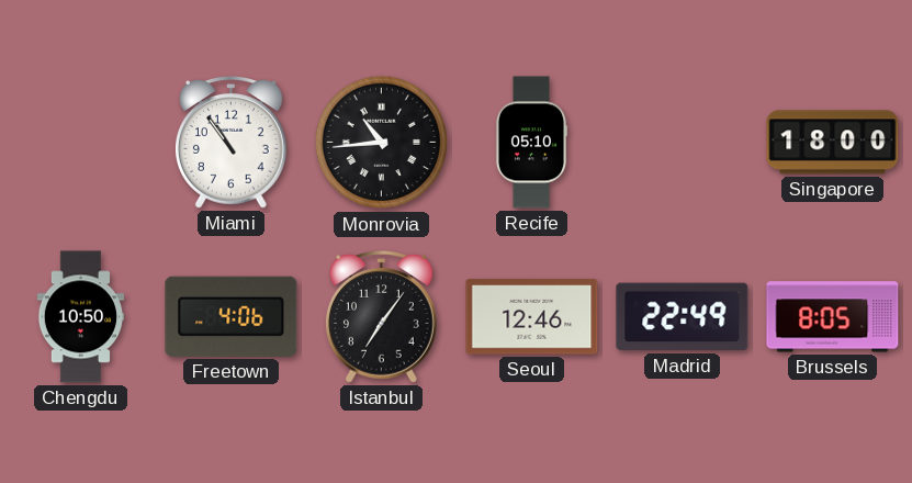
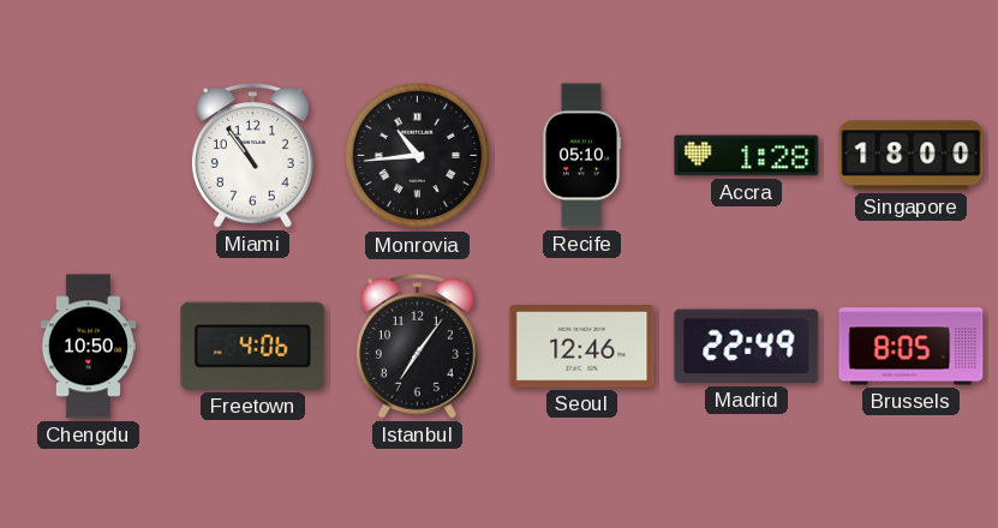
Accra: none -> 1:28 (747, 156)
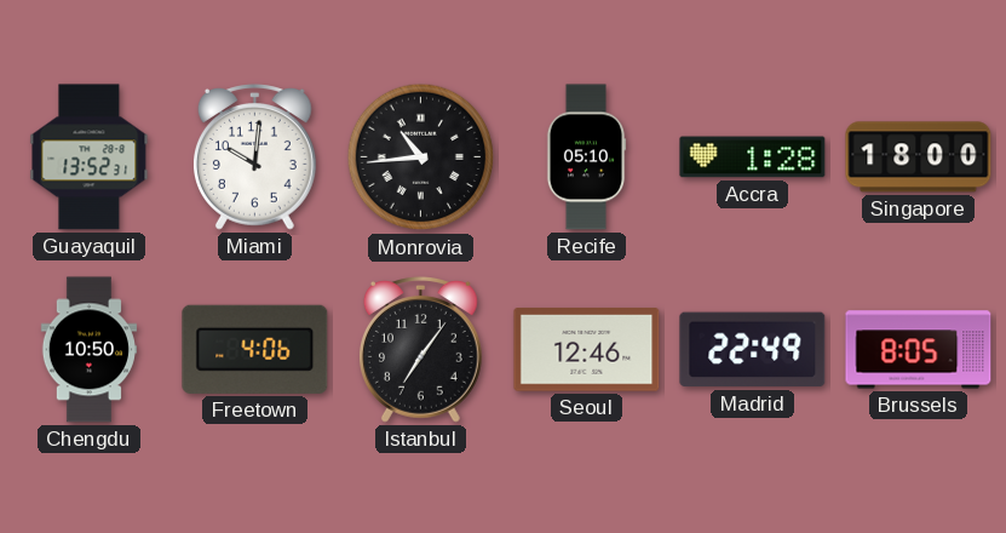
Guayaquil: none -> 13:52 (90, 157)
Miami: 10:54 -> 10:01 (254, 157)
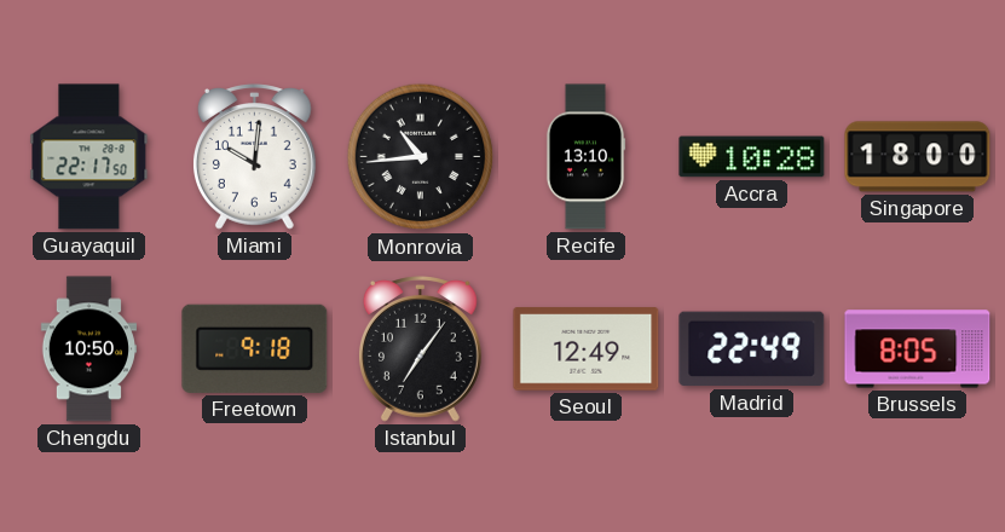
Guayaquil: 13:52 -> 22:17 (89, 157)
Recife: 05:10 -> 13:10 (585, 157)
Accra: 1:28 -> 10:28 (752, 157)
Freetown: 4:06 -> 9:18 (255, 348)
Seoul: 12:46 -> 12:49 (587, 349)
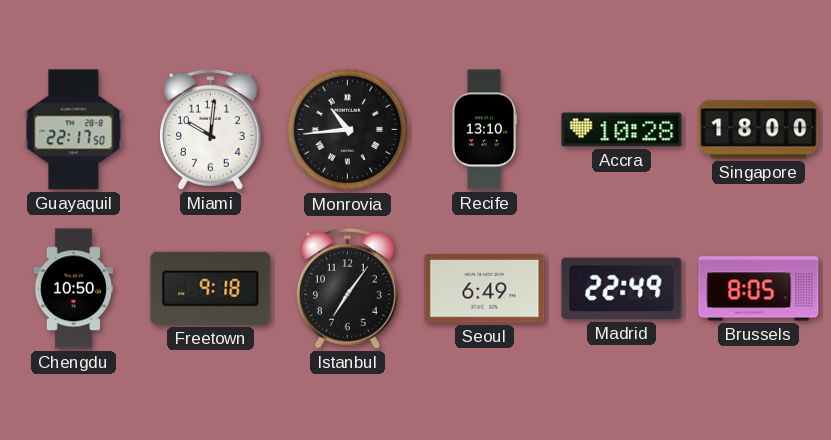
Seoul: 12:49 -> 6:49 (485, 289)
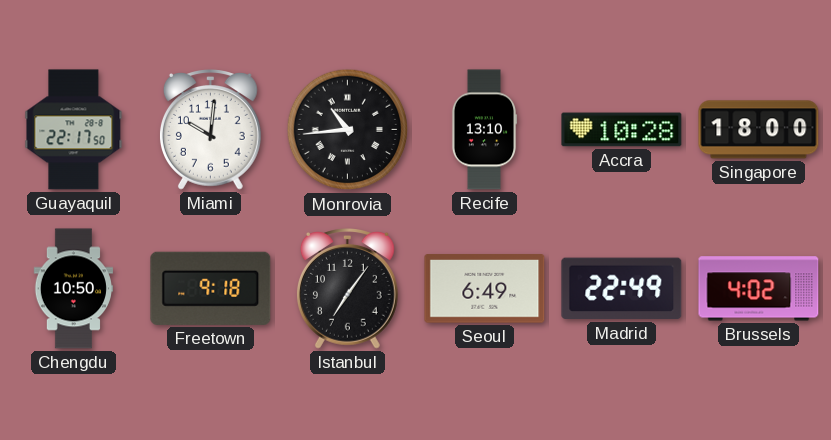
Brussels: 8:05 -> 4:02 (759, 289)
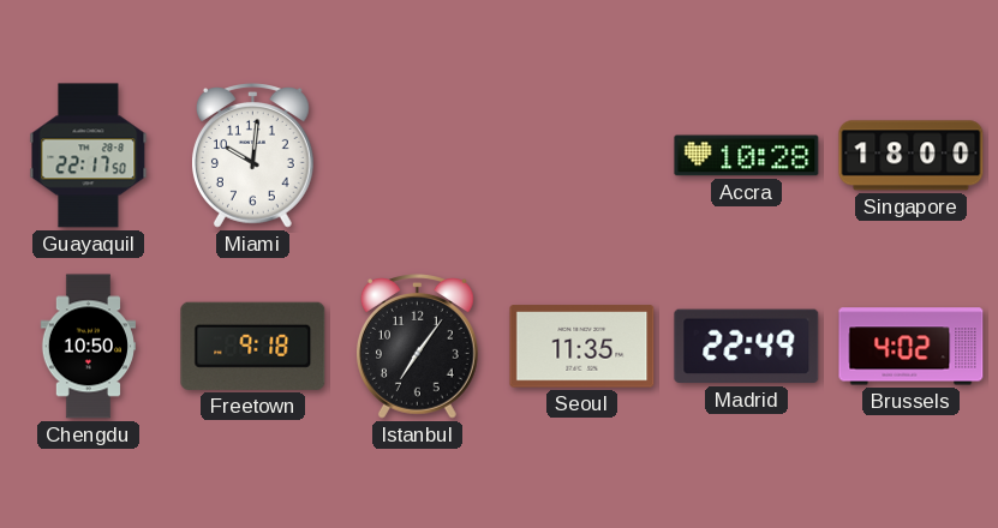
Monrovia: 10:44 -> none (348, 130)
Recife: 13:10 -> none (484, 130)
Seoul: 6:49 -> 11:35 (582, 347)
